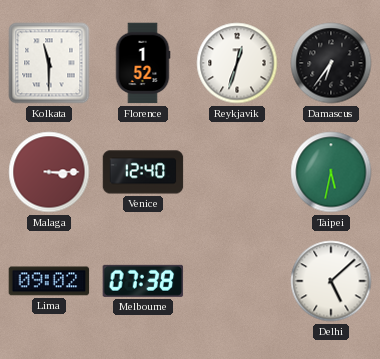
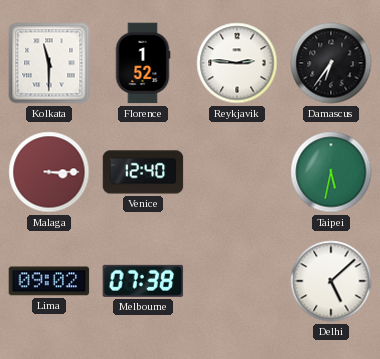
Reykjavik: 12:33 -> 2:46 (237, 63)
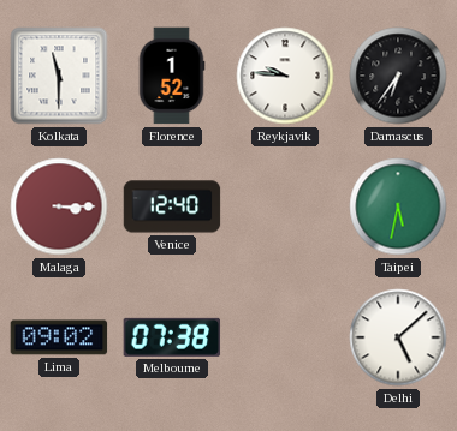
Reykjavik: 2:46 -> 9:46 (285, 76)
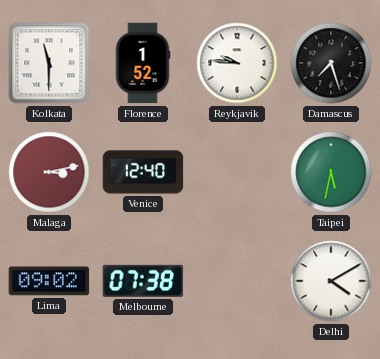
Damascus: 6:36 -> 7:27 (331, 63)
Malaga: 3:15 -> 3:13 (49, 172)
Delhi: 5:08 -> 4:10 (331, 281)
